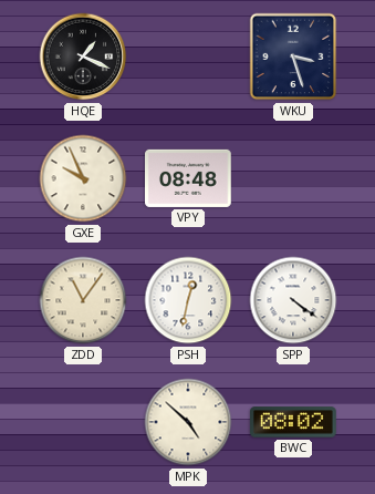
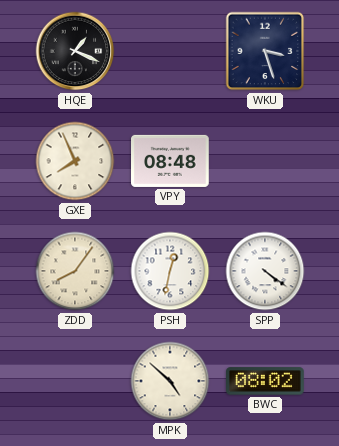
GXE: 9:56 -> 7:56 (75, 161)
ZDD: 11:06 -> 8:06 (75, 271)
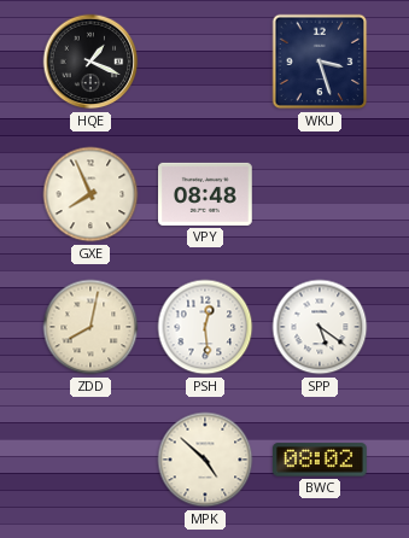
ZDD: 8:06 -> 8:02 (90, 327)
PSH: 12:32 -> 12:29 (205, 327)
SPP: 4:21 -> 5:21 (320, 327)
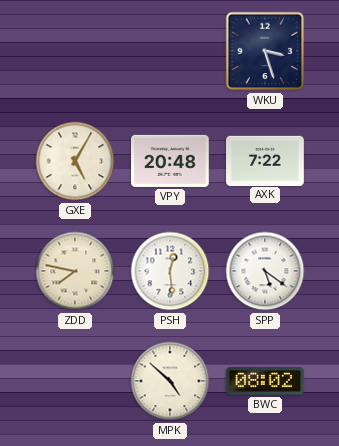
HQE: 1:19 -> none (90, 62)
GXE: 7:56 -> 5:05 (75, 161)
VPY: 08:48 -> 20:48 (171, 161)
AXK: none -> 7:22 (265, 160)
ZDD: 8:02 -> 7:47 (75, 271)
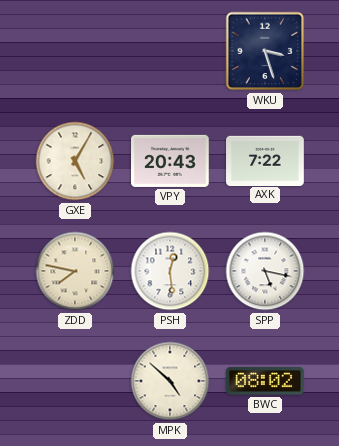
VPY: 20:48 -> 20:43 (171, 161)
SPP: 5:21 -> 5:17 (265, 271)
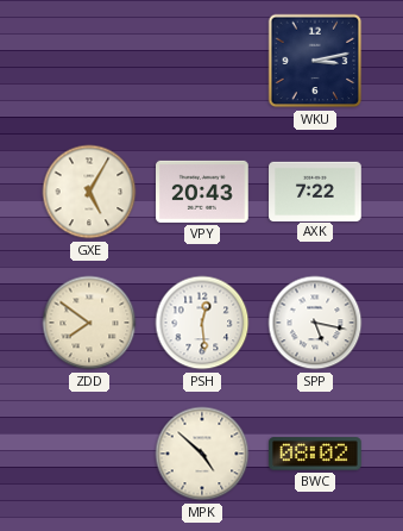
WKU: 3:27 -> 3:13 (315, 61)
ZDD: 7:47 -> 7:51 (89, 323)
